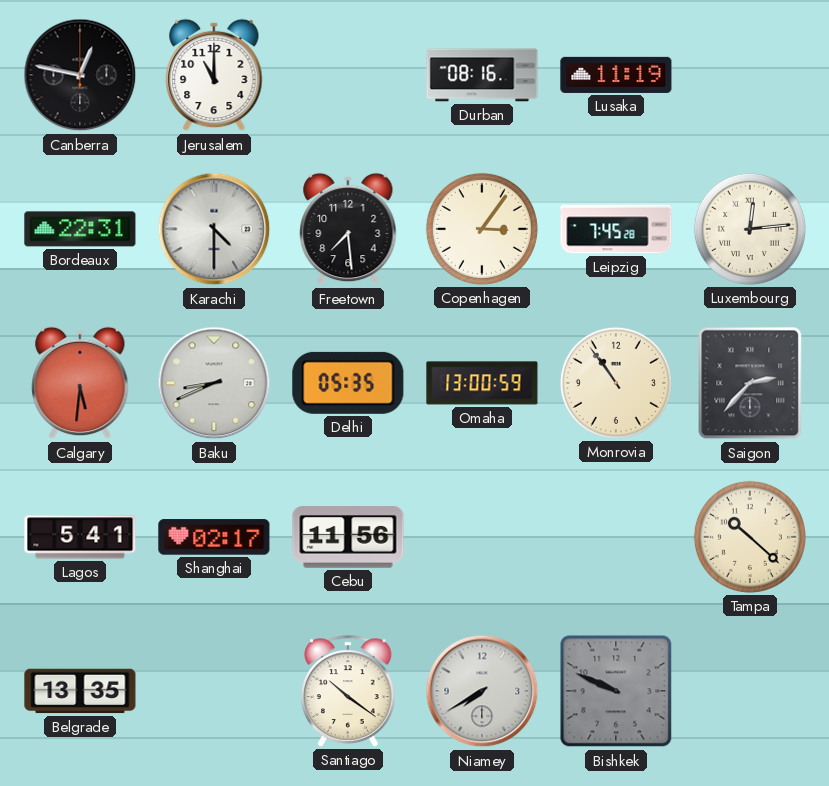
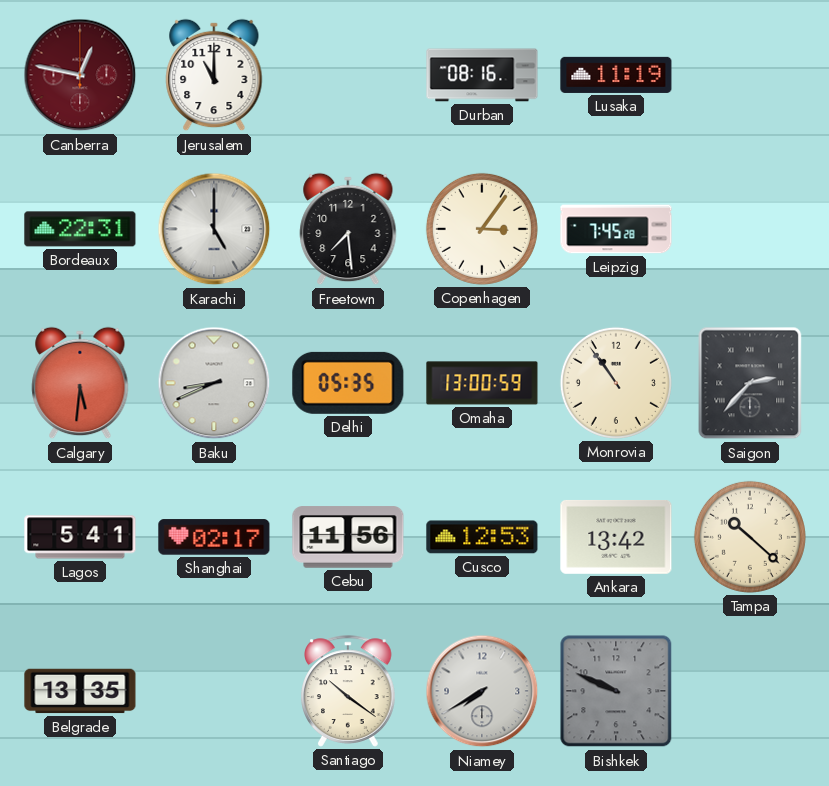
Canberra dial: black -> burgundy (80, 75)
Karachi: 4:30 -> 5:00 (214, 229)
Luxembourg: 12:14 -> none (750, 229)
Cusco: none -> 12:53 (482, 537)
Ankara: none -> 13:42 (616, 537)
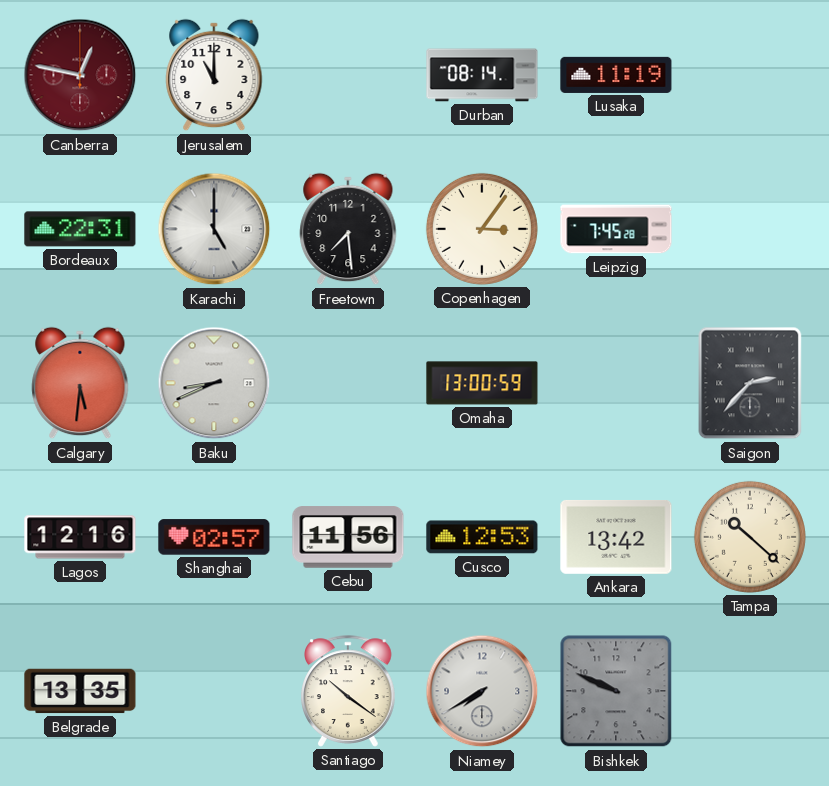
Durban: 08:16 -> 08:14 (482, 75)
Delhi: 05:35 -> none (348, 383)
Monrovia: 10:54 -> none (616, 383)
Lagos: 5:41 -> 12:16 (80, 537)
Shanghai: 02:17 -> 02:57 (214, 537)
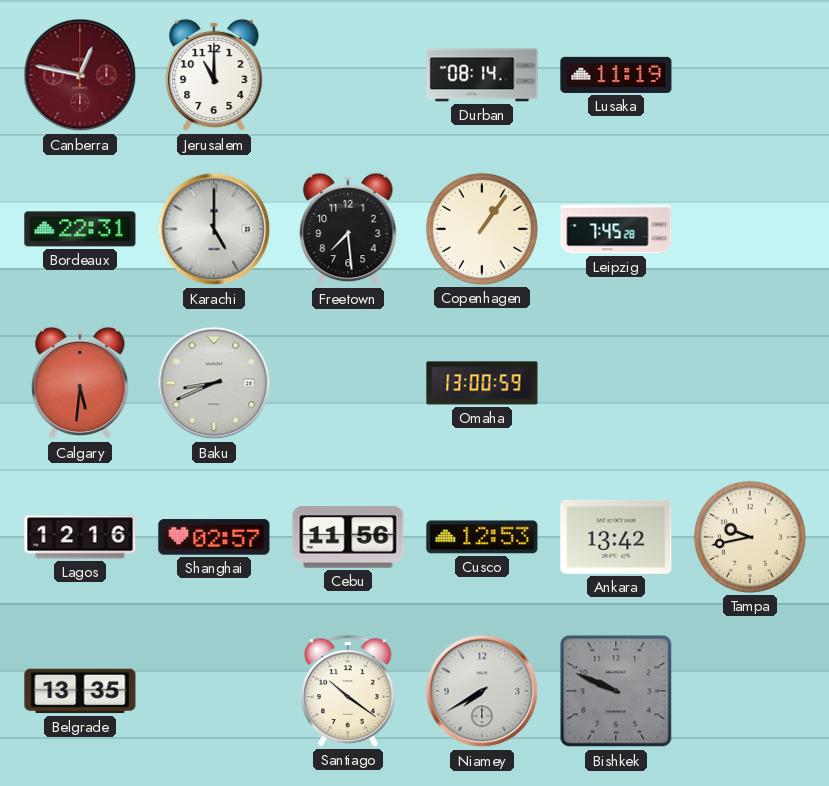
Copenhagen: 3:06 -> 1:06 (482, 229)
Saigon: 2:37 -> none (750, 383)
Tampa: 10:22 -> 9:43 (750, 537)
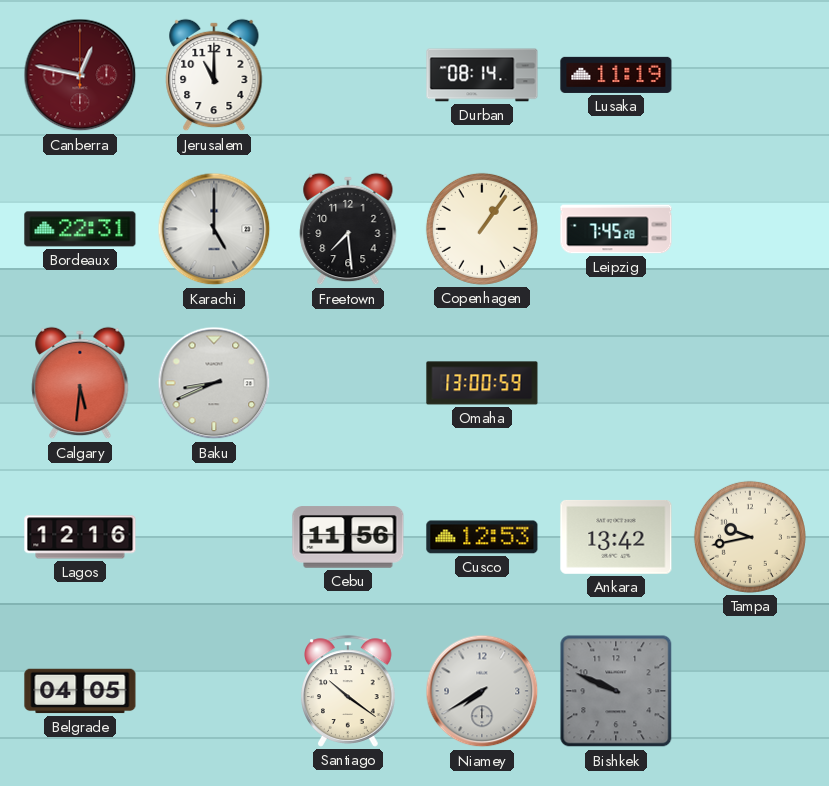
Shanghai: 02:57 -> none (214, 537)
Belgrade: 13:35 -> 04:05 (80, 691)
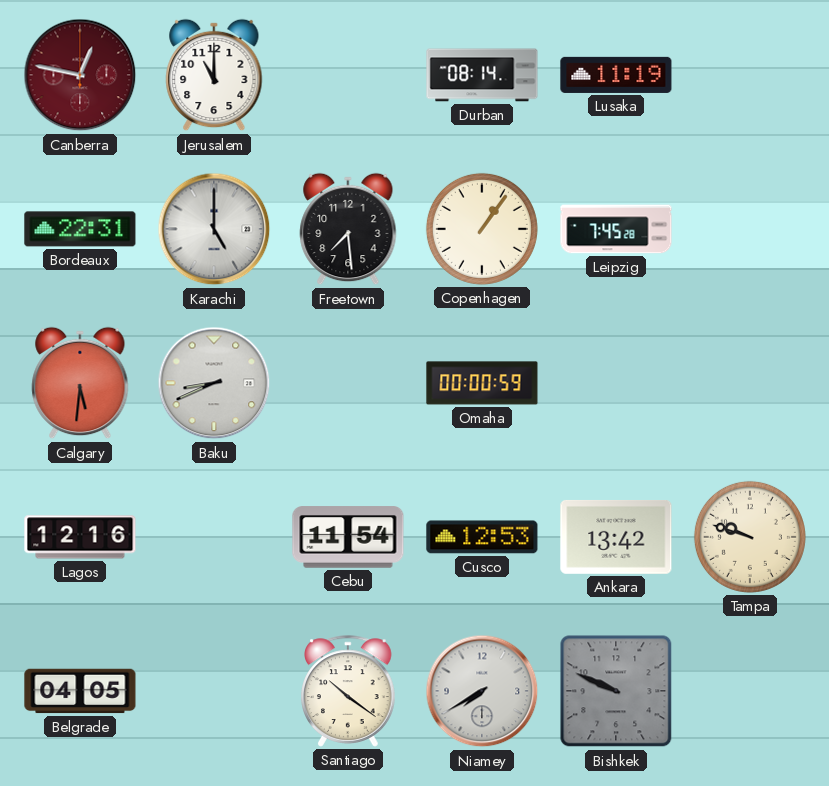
Omaha: 13:00 -> 00:00 (482, 383)
Cebu: 11:56 -> 11:54 (348, 537)
Tampa: 9:43 -> 9:48 (750, 537)
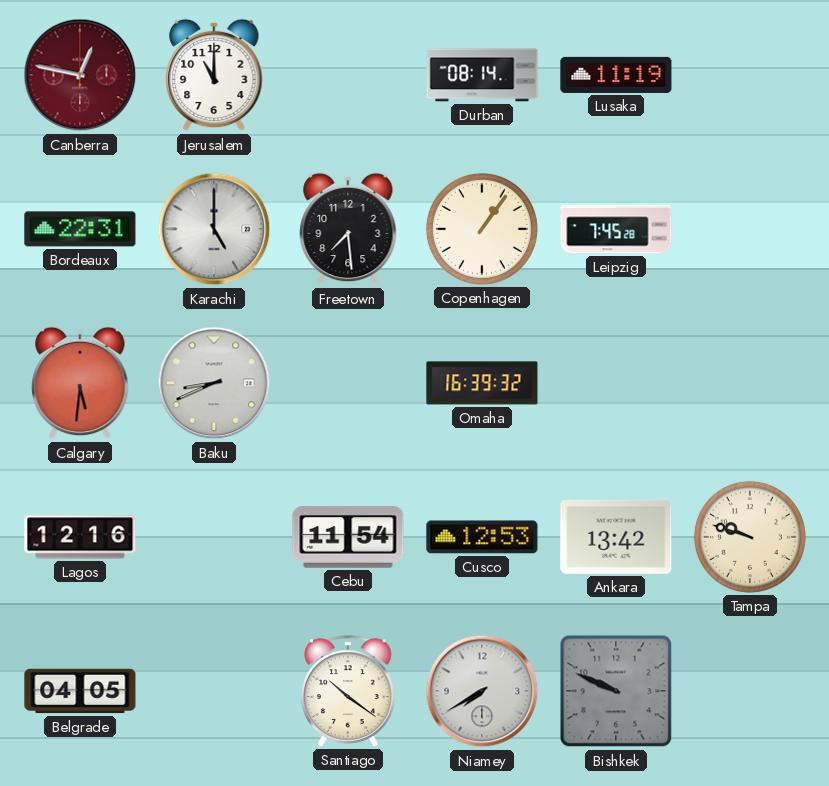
Omaha: 00:00 -> 16:39 (482, 383)
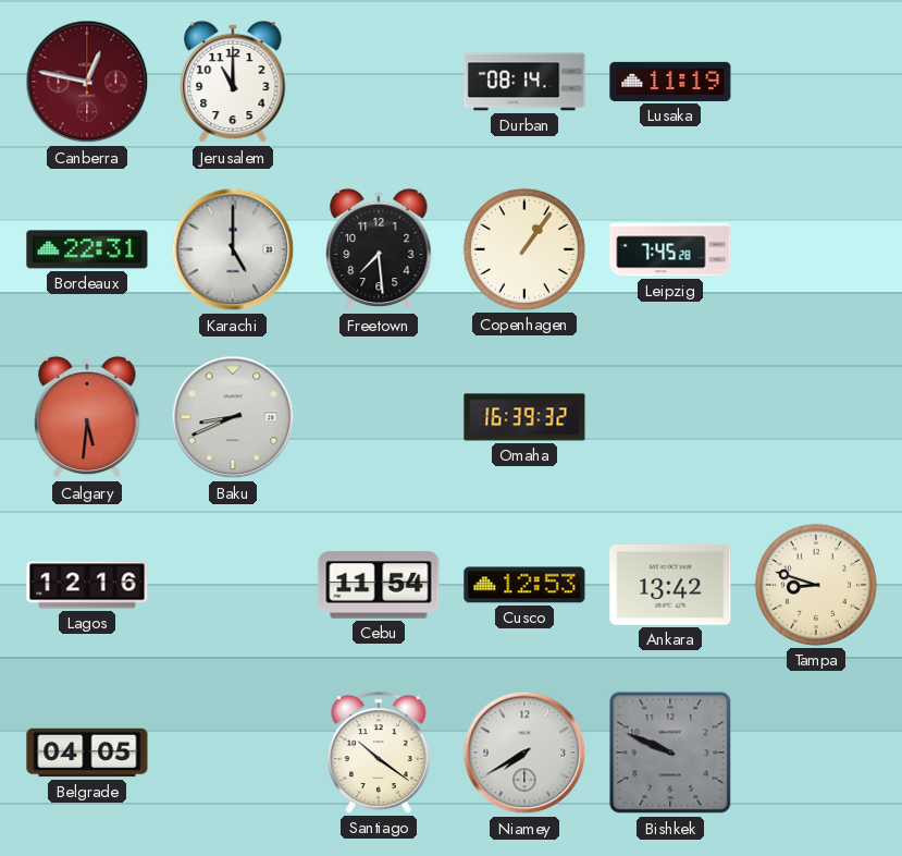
Tampa: 9:48 -> 8:48 (816, 585)
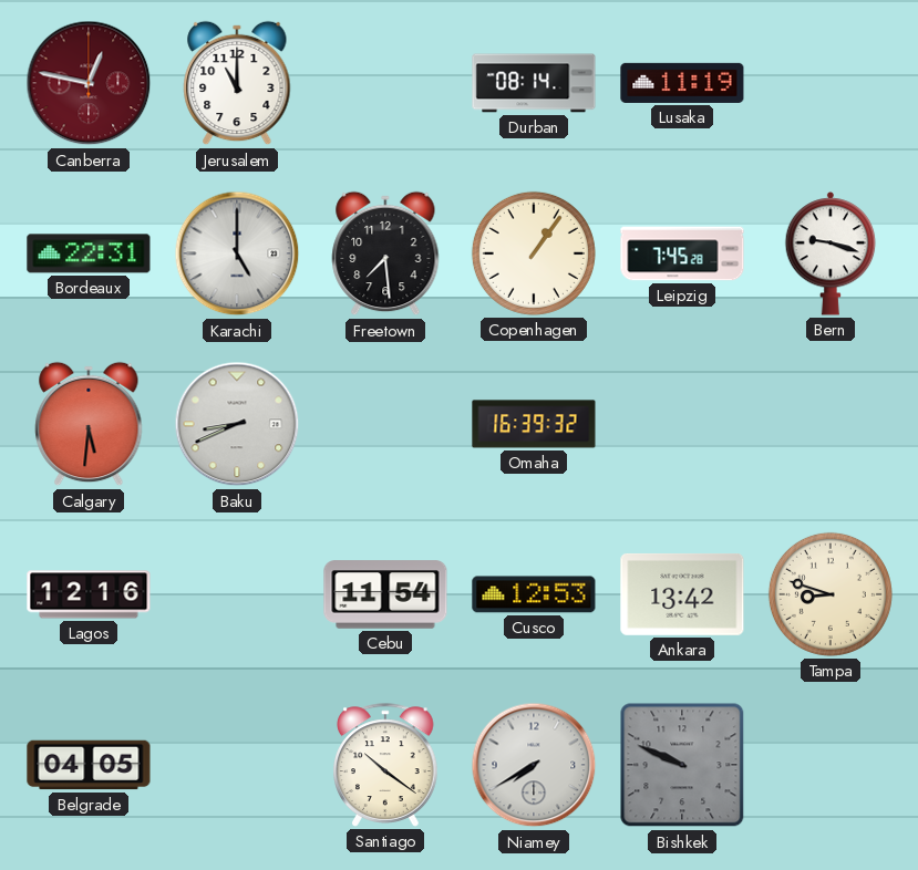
Bern: none -> 9:18 (831, 253)
